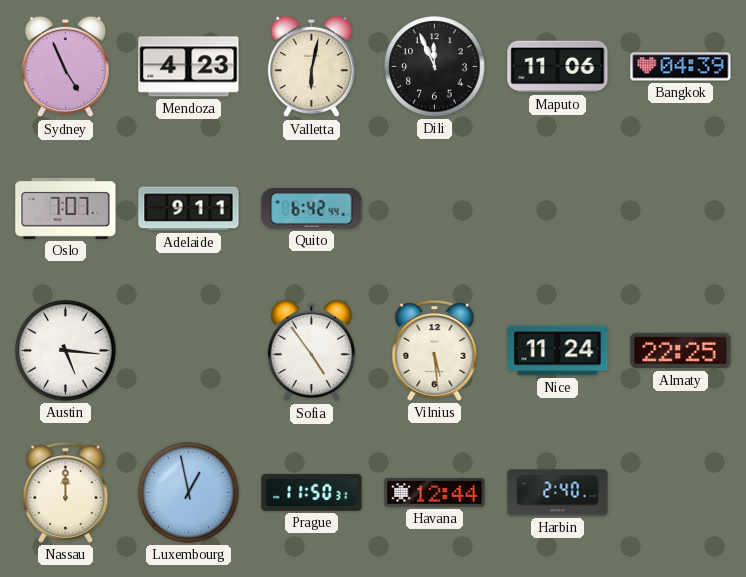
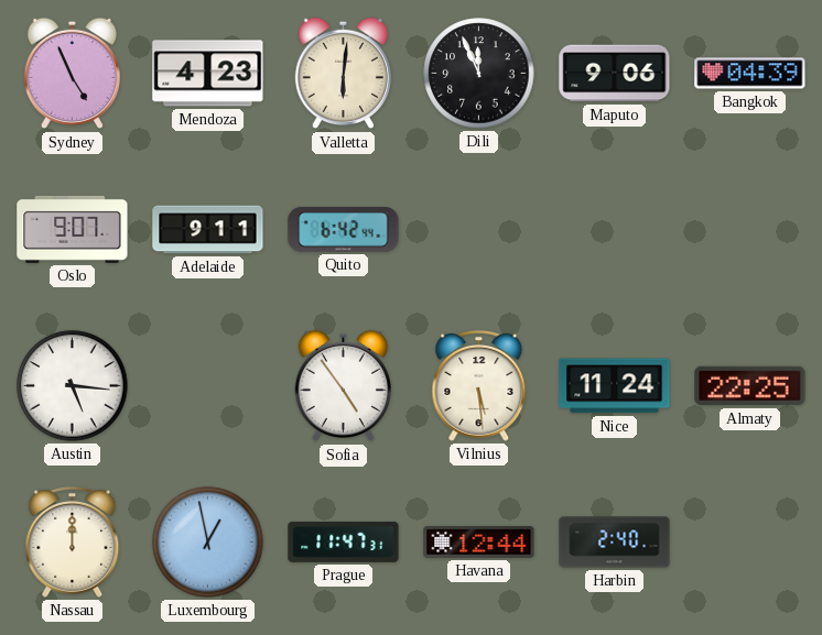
Valletta: 6:02 -> 6:01 (343, 74)
Maputo: 11:06 -> 9:06 (615, 74)
Oslo: 7:07 -> 9:07 (73, 229)
Prague: 11:50 -> 11:47 (344, 541)
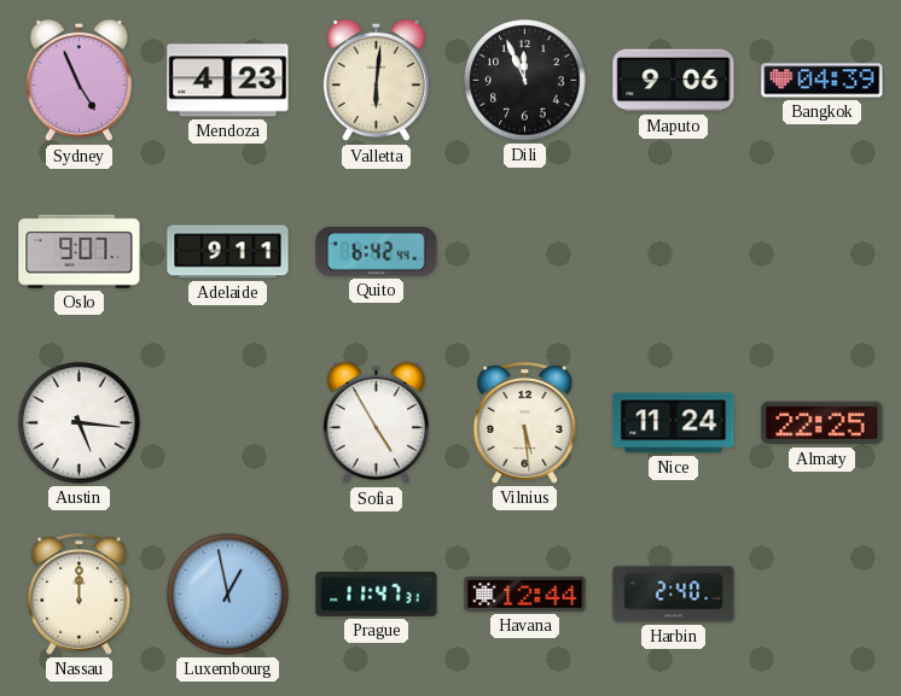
Sofia: 4:54 -> 4:55 (376, 423)
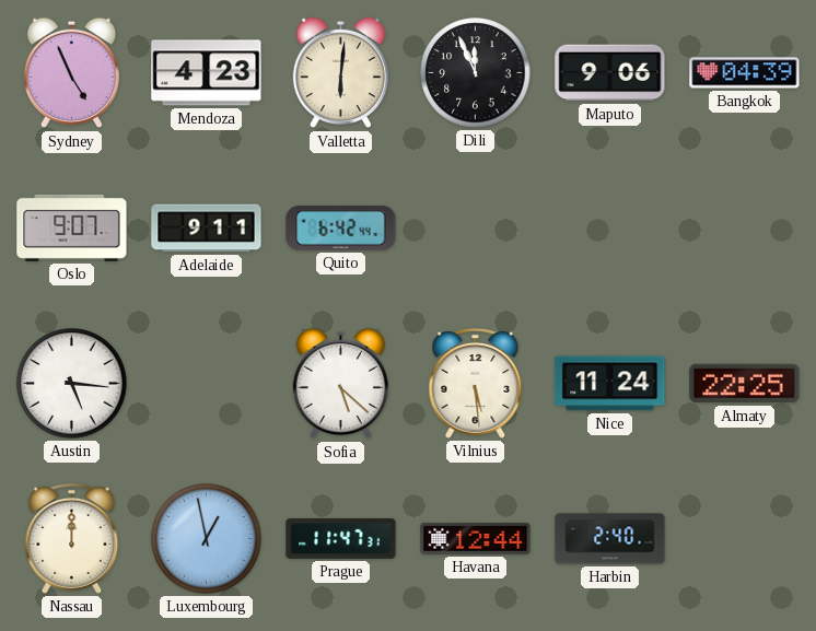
Sofia: 4:55 -> 5:22 (340, 384)
